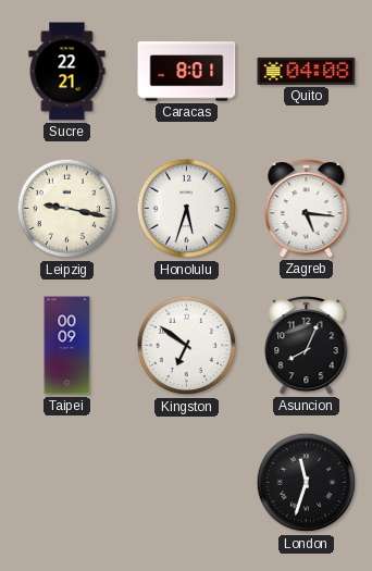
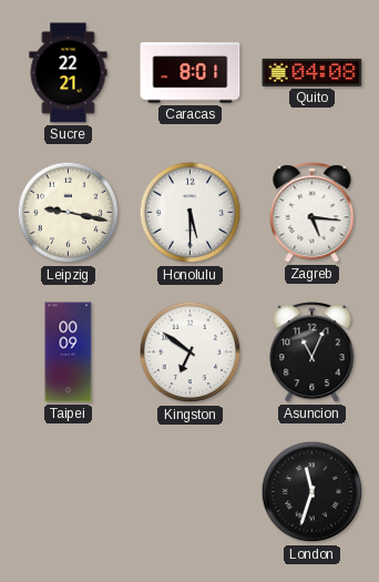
Honolulu: 5:33 -> 5:30 (191, 213)
Asuncion: 8:04 -> 11:04 (313, 353)
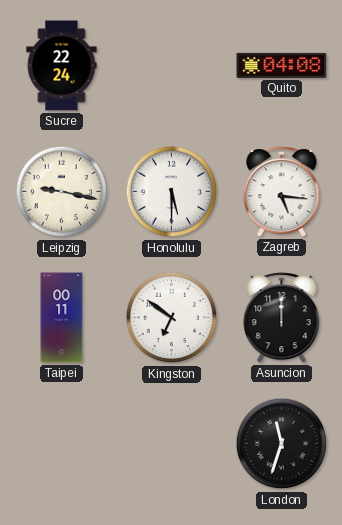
Sucre: 22:21 -> 22:24 (62, 66)
Caracas: 8:01 -> none (191, 73)
Taipei: 00:09 -> 00:11 (62, 318)
Asuncion: 11:04 -> 12:00 (282, 318)
